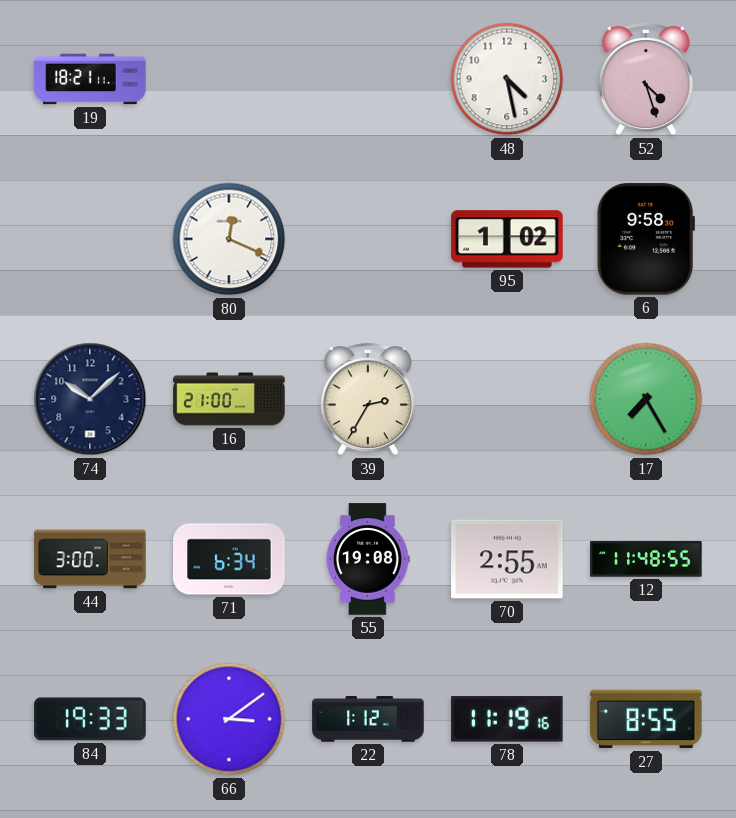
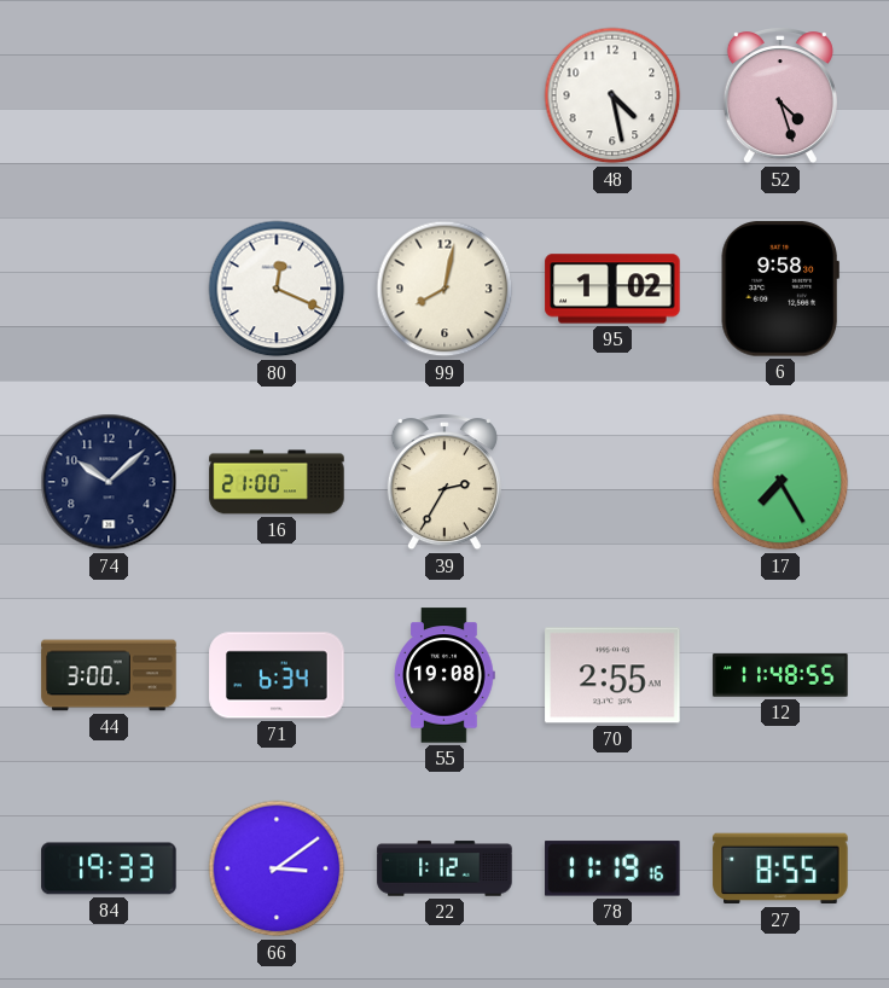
19: 18:21 -> none (90, 79)
99: none -> 8:02 (444, 289)
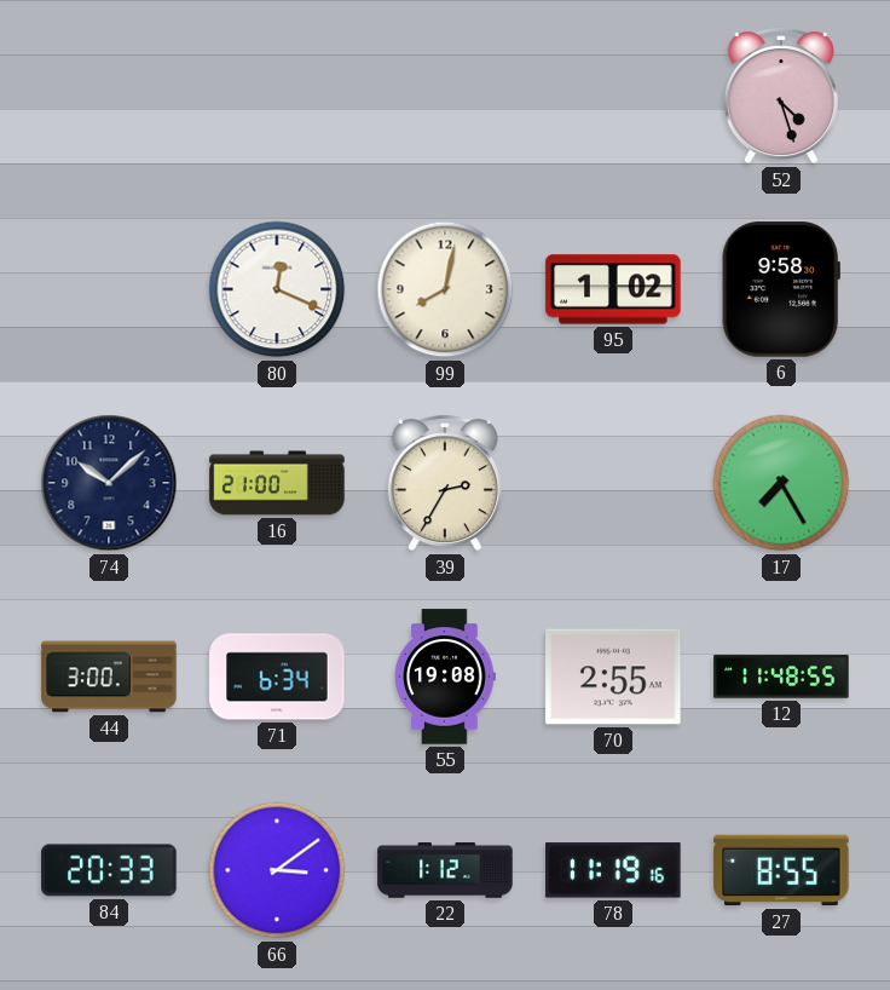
48: 4:28 -> none (612, 95)
84: 19:33 -> 20:33 (109, 870)
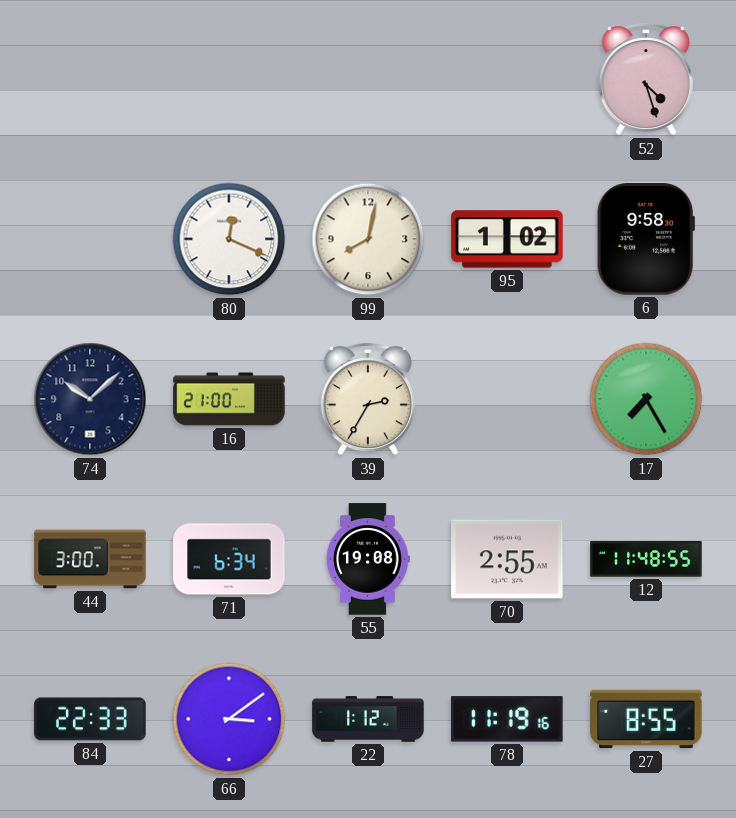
84: 20:33 -> 22:33 (90, 719)
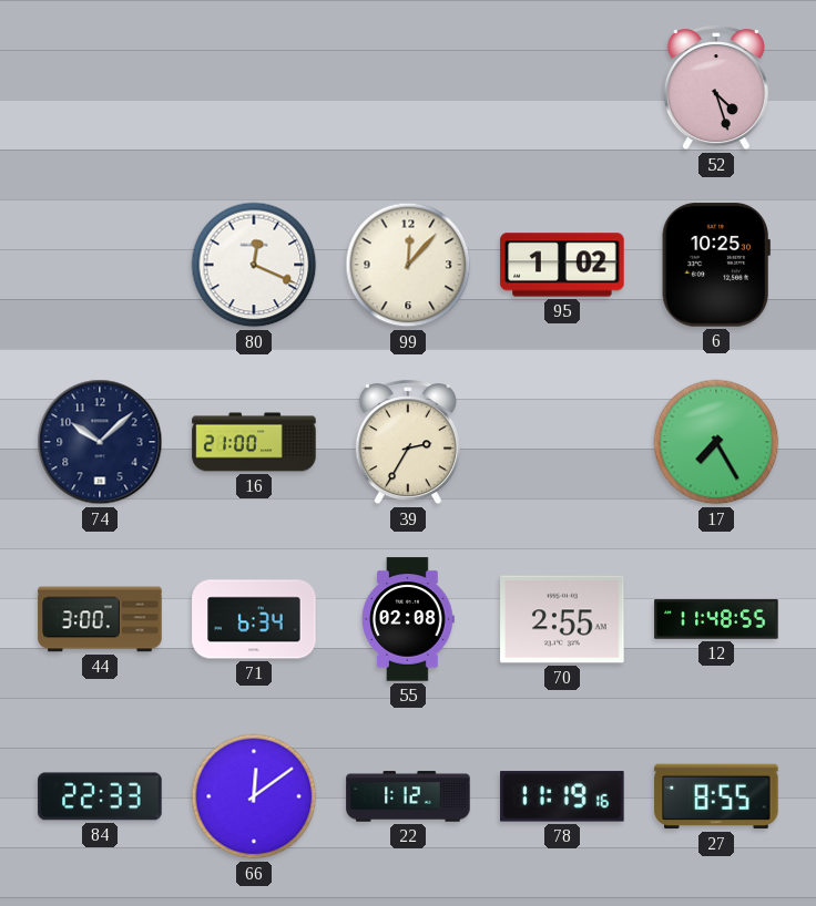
99: 8:02 -> 12:07 (408, 265)
6: 9:58 -> 10:25 (716, 265)
55: 19:08 -> 02:08 (408, 619)
66: 3:09 -> 12:09 (254, 796)
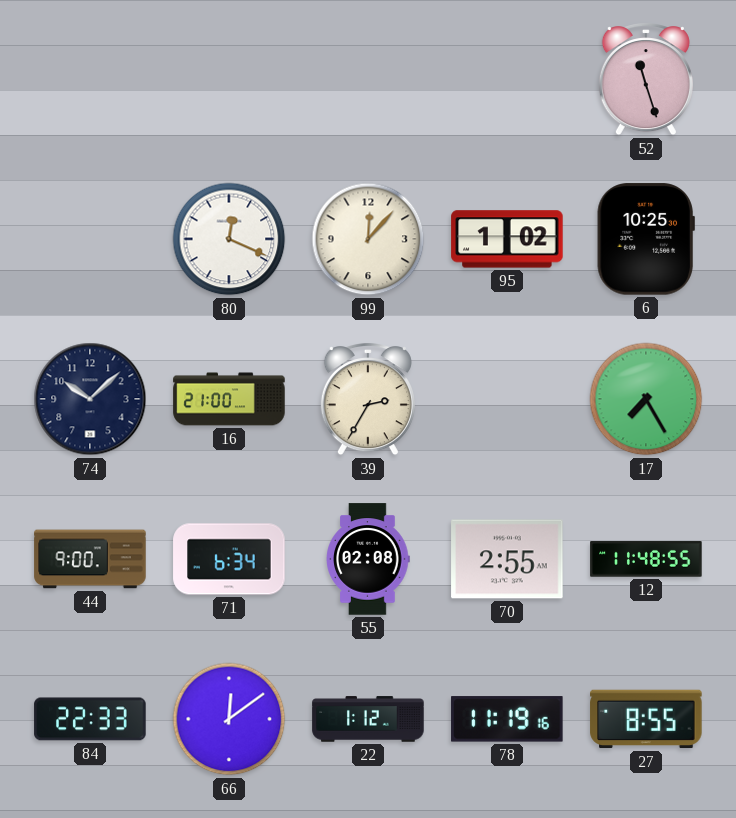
52: 4:27 -> 11:27 (646, 80)
44: 3:00 -> 9:00 (90, 559)
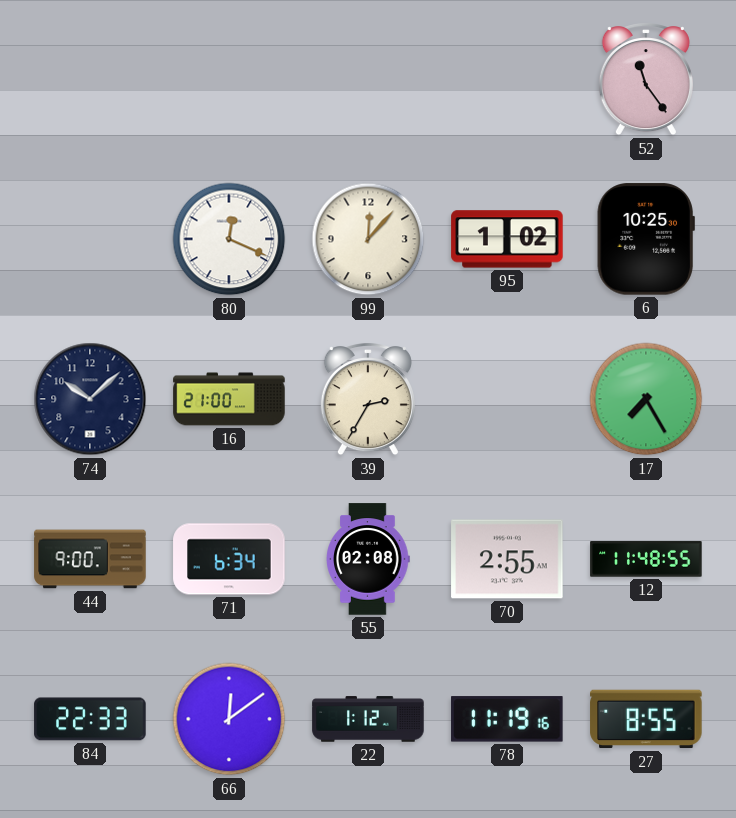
52: 11:27 -> 11:24 (646, 80)
